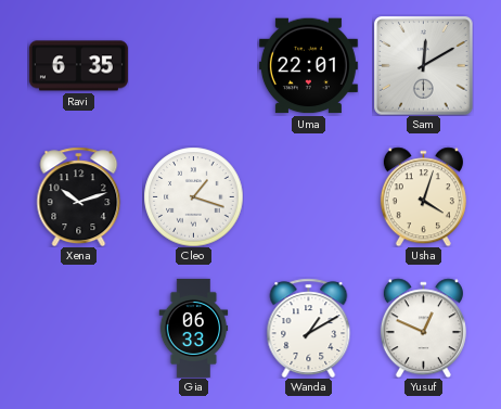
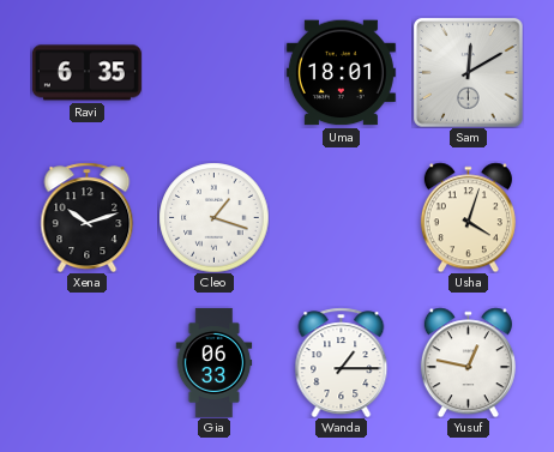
Uma: 22:01 -> 18:01 (341, 73)
Wanda: 1:10 -> 1:15 (342, 362)
Yusuf: 12:49 -> 12:47 (468, 362)
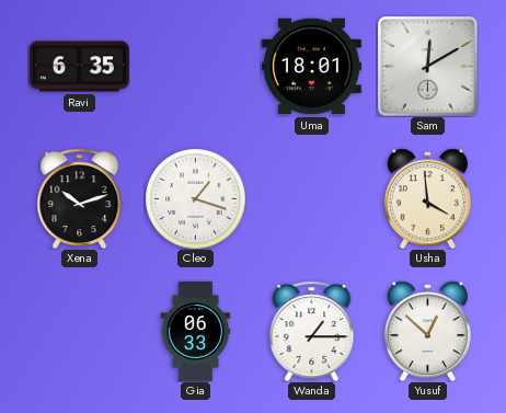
Usha: 4:03 -> 3:59 (427, 198)
Yusuf: 12:47 -> 12:52 (427, 331)
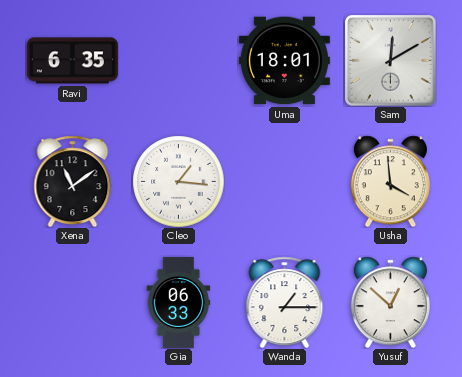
Xena: 10:12 -> 11:09 (73, 181)
Cleo: 1:18 -> 1:16 (178, 181)
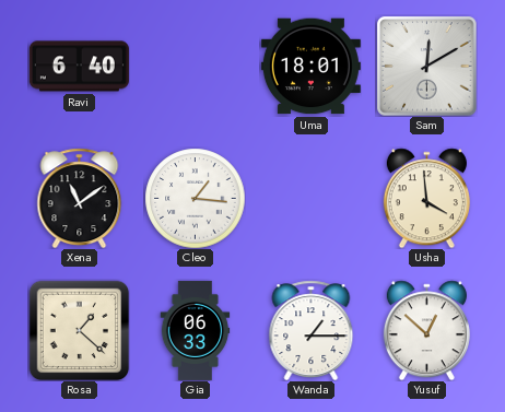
Ravi: 6:35 -> 6:40 (79, 67)
Rosa: none -> 1:22 (79, 330)
